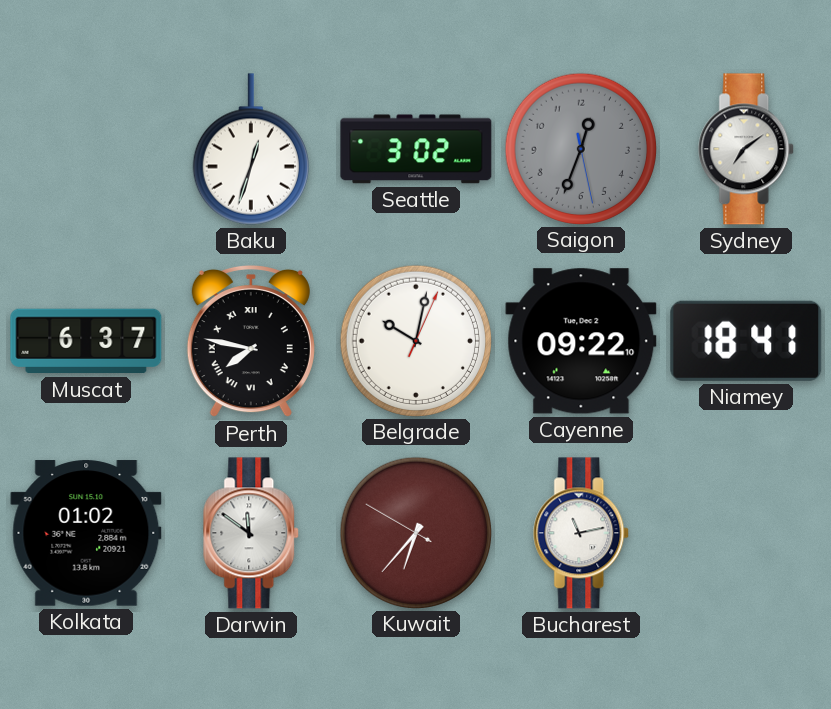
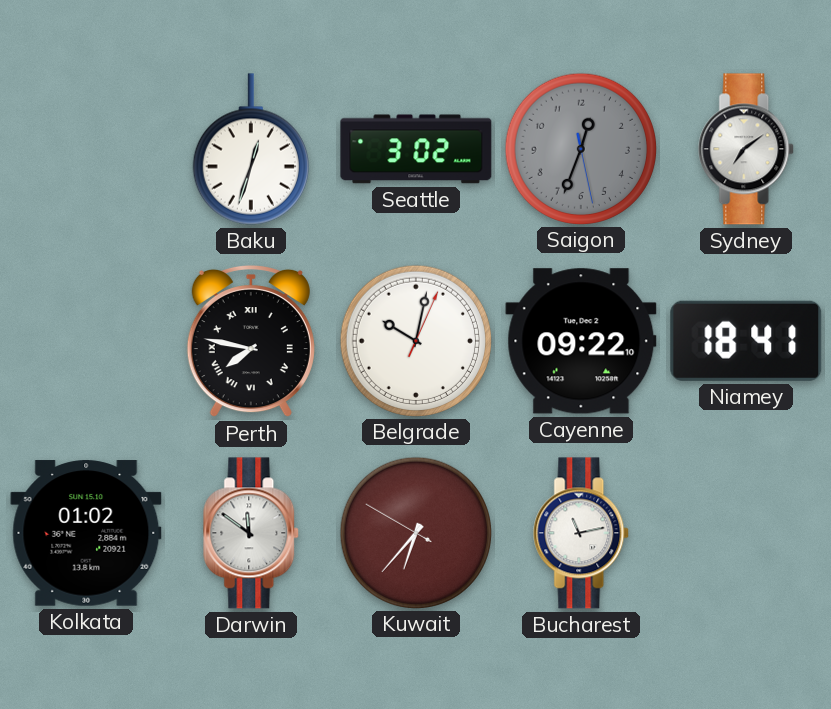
Muscat: 6:37 -> none (86, 341)
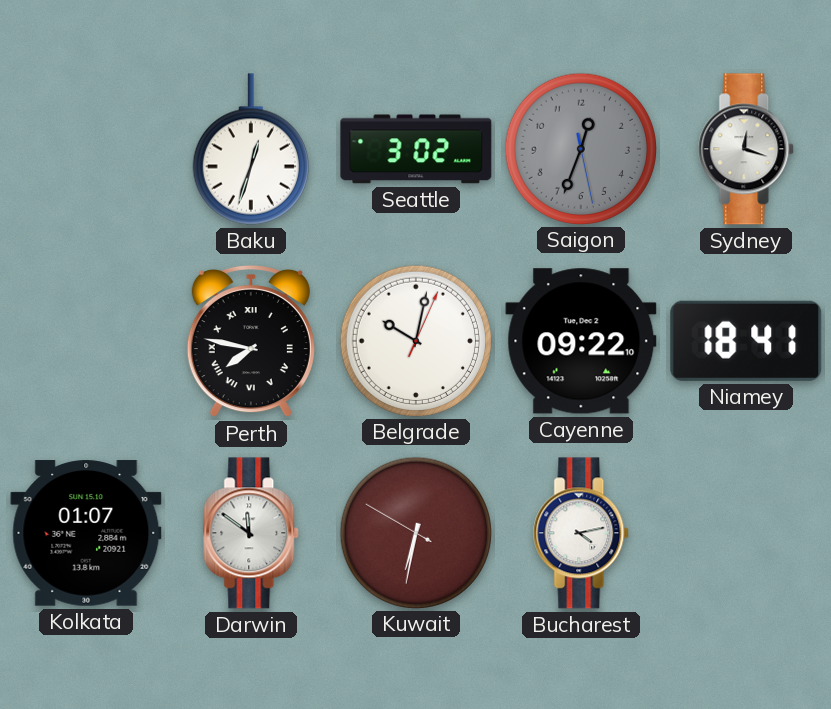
Sydney: 7:09 -> 12:18 (747, 149)
Kolkata: 01:02 -> 01:07 (86, 533)
Kuwait: 6:36 -> 6:31 (415, 532)
Bucharest: 11:13 -> 4:13 (582, 533)
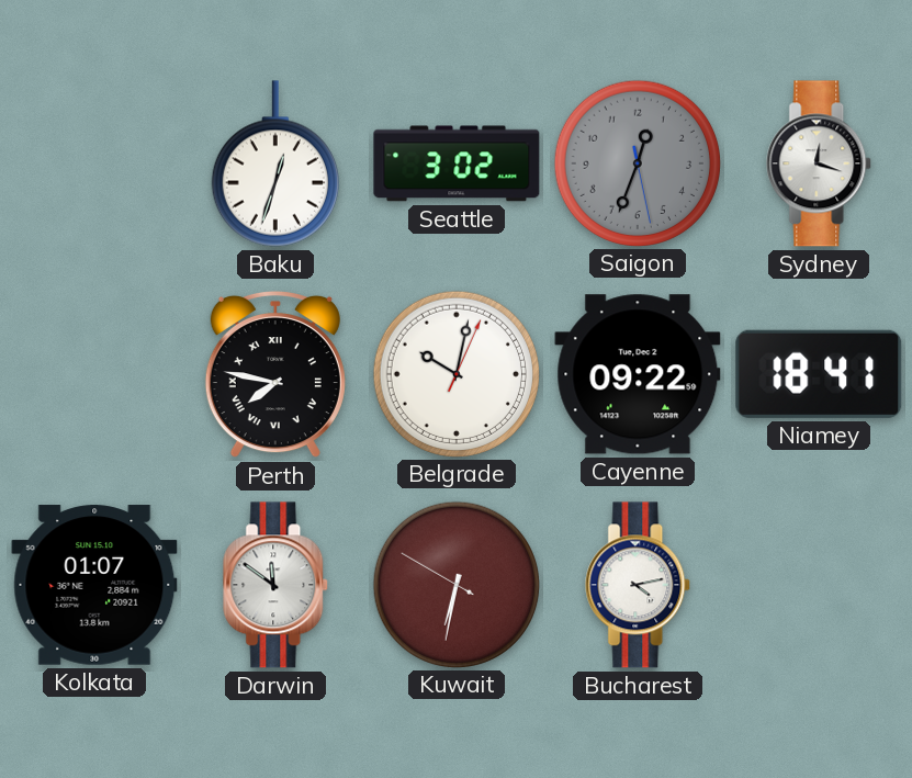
Cayenne: 09:22:10 -> 09:22 (638, 374)
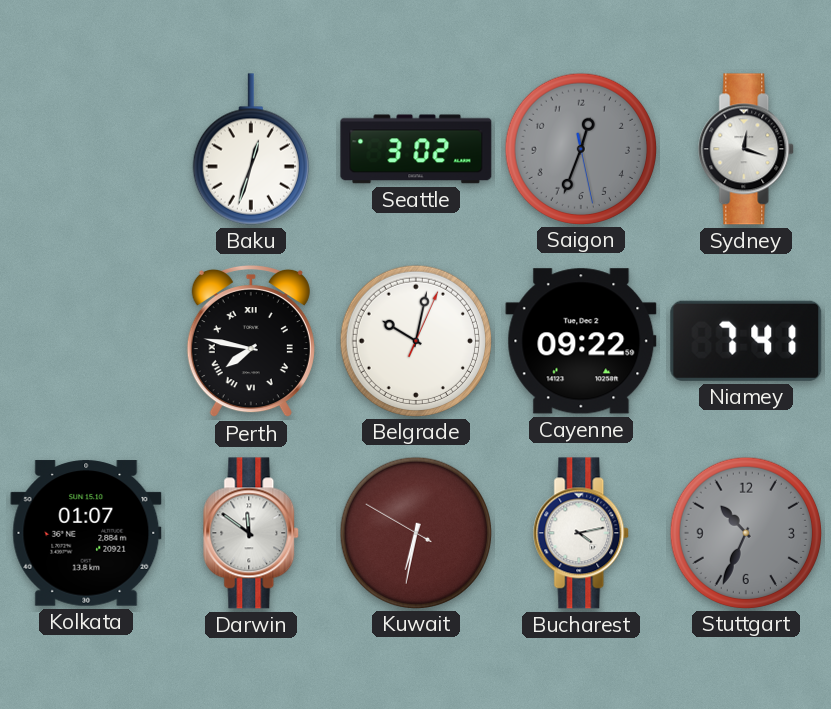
Niamey: 18:41 -> 7:41 (746, 341)
Stuttgart: none -> 10:34 (745, 532)
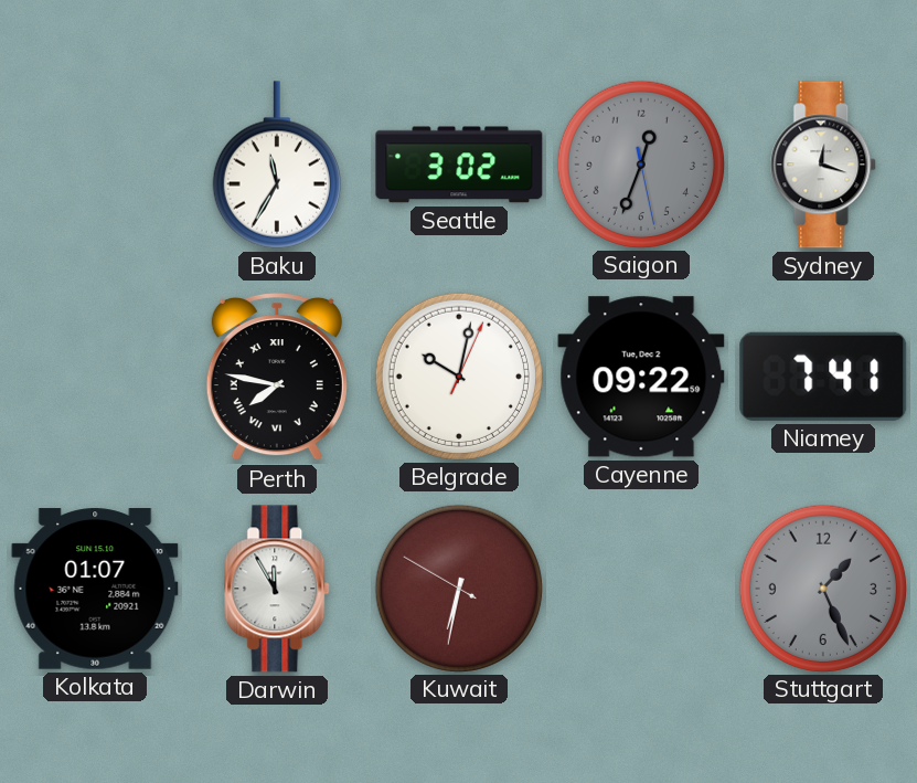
Baku: 12:33 -> 11:35 (277, 165)
Darwin: 11:51 -> 11:55 (278, 589)
Bucharest: 4:13 -> none (582, 533)
Stuttgart: 10:34 -> 1:26 (822, 588)
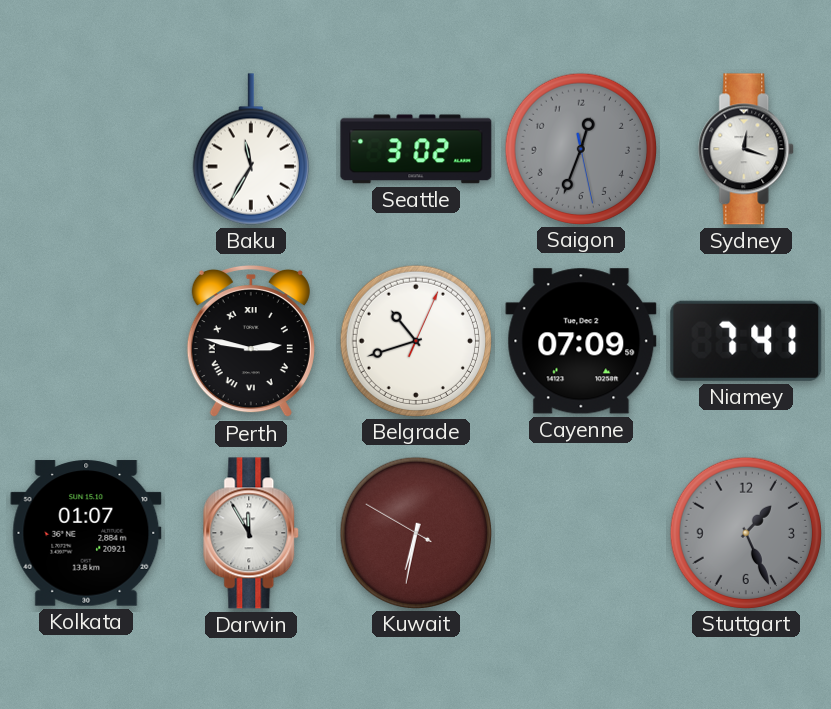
Perth: 7:47 -> 2:47 (251, 341)
Belgrade: 10:02 -> 10:42 (415, 340)
Cayenne: 09:22 -> 07:09 (581, 341)
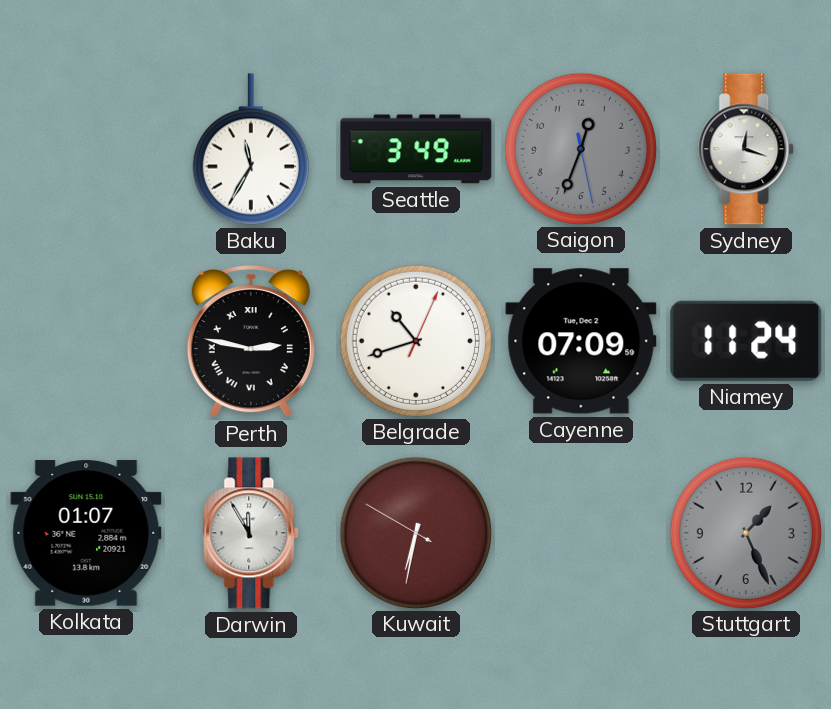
Seattle: 3:02 -> 3:49 (416, 149)
Niamey: 7:41 -> 11:24 (746, 341)
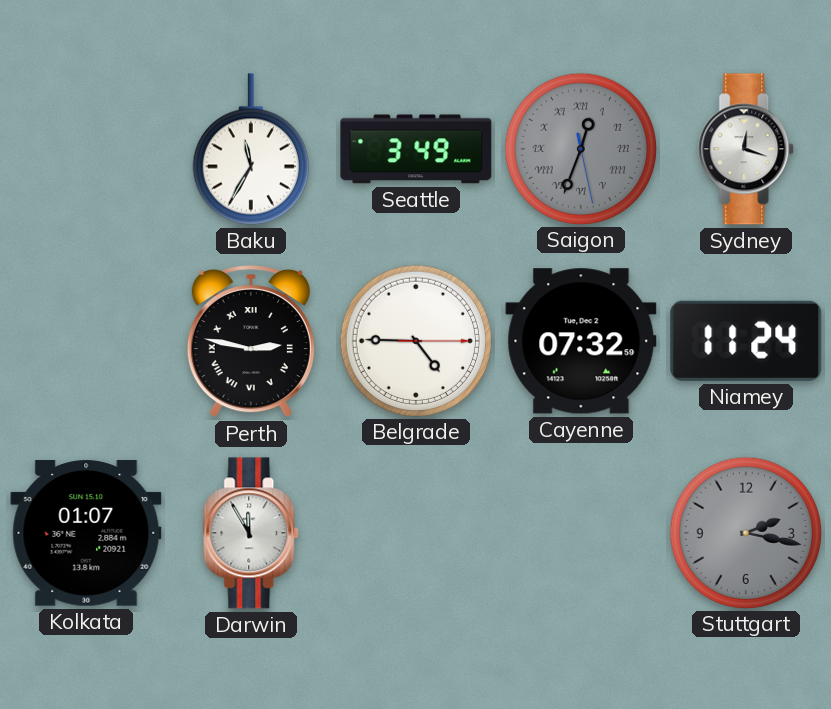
Saigon numerals: Arabic -> Roman (580, 148)
Belgrade: 10:42 -> 4:45 (415, 340)
Cayenne: 07:09 -> 07:32 (581, 341)
Kuwait: 6:31 -> none (415, 532)
Stuttgart: 1:26 -> 2:17 (745, 532)
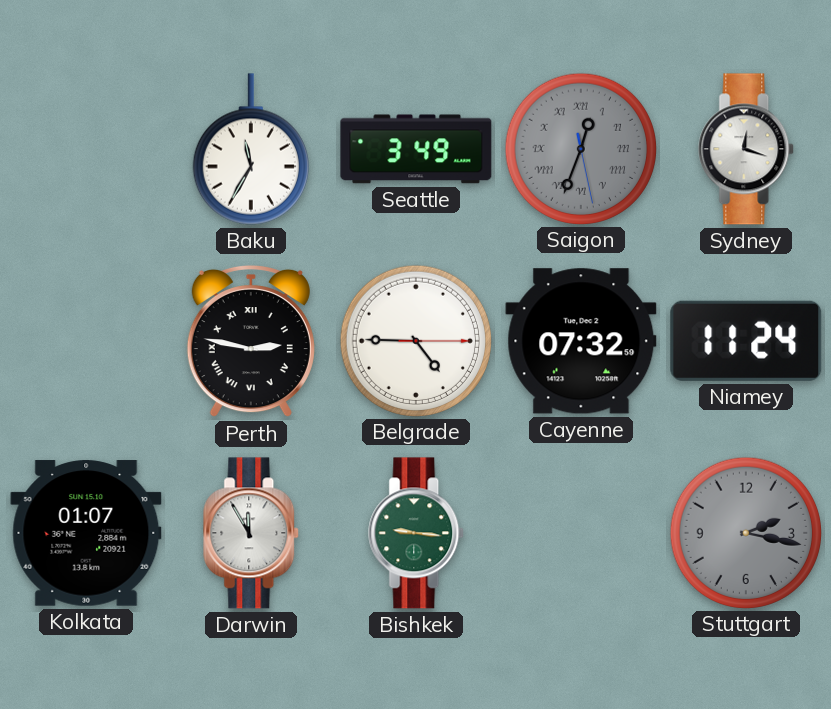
Bishkek: none -> 9:16 (417, 533)
